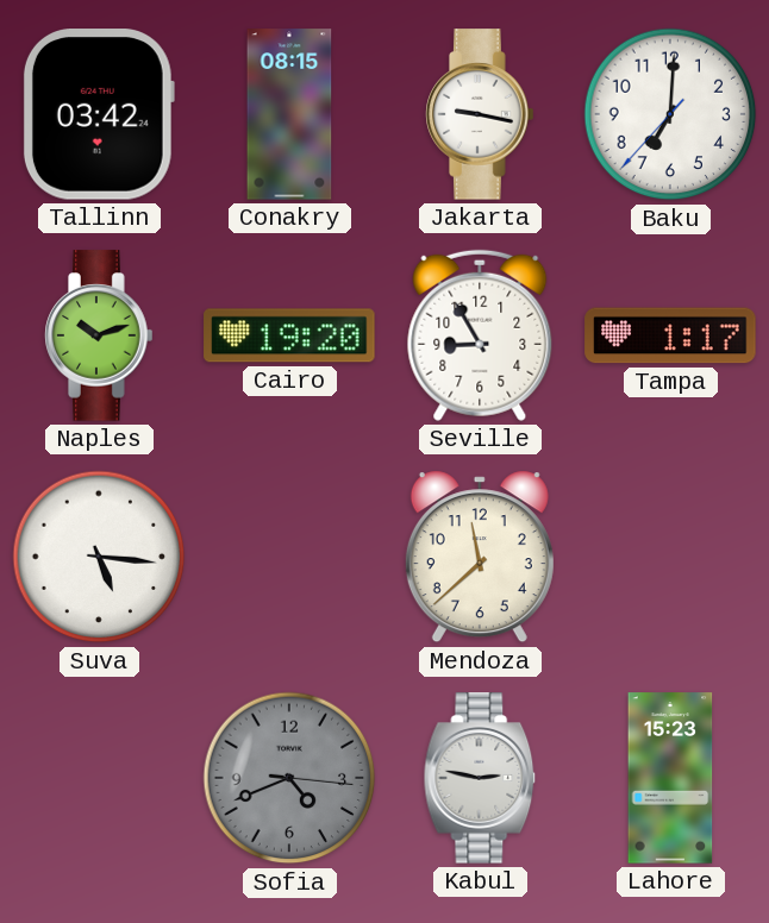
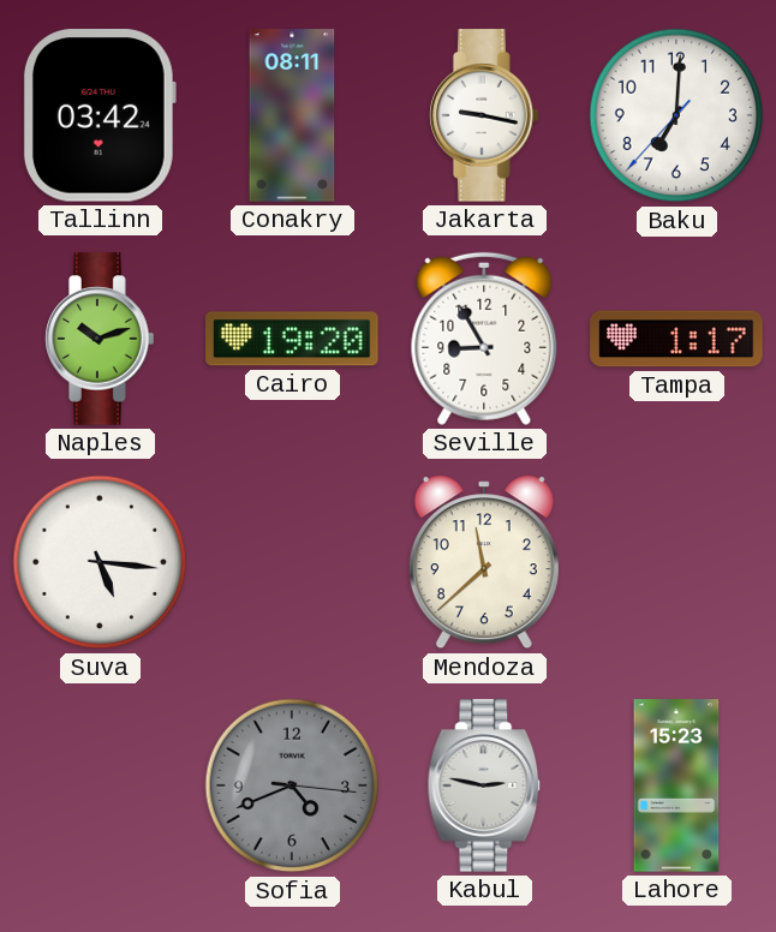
Conakry: 08:15 -> 08:11 (292, 115)
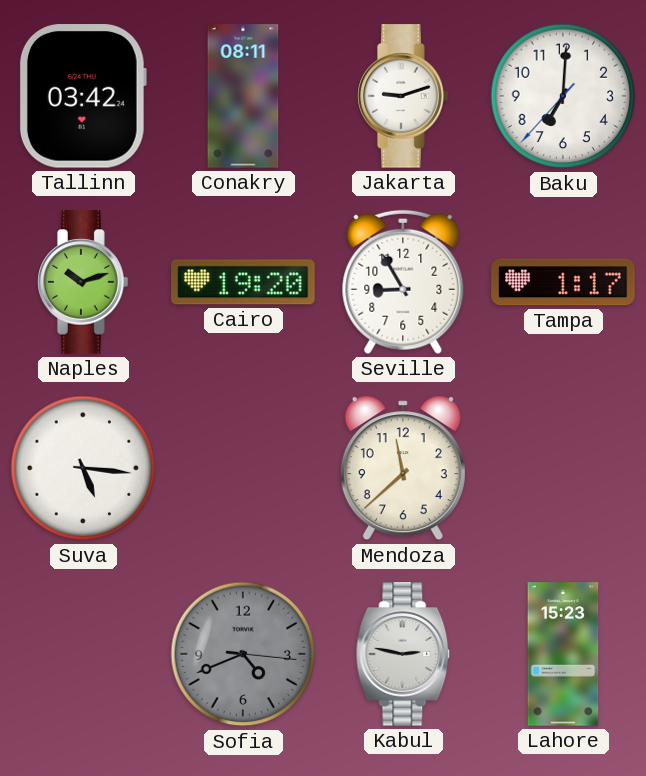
Jakarta: 9:17 -> 9:12 (403, 96)
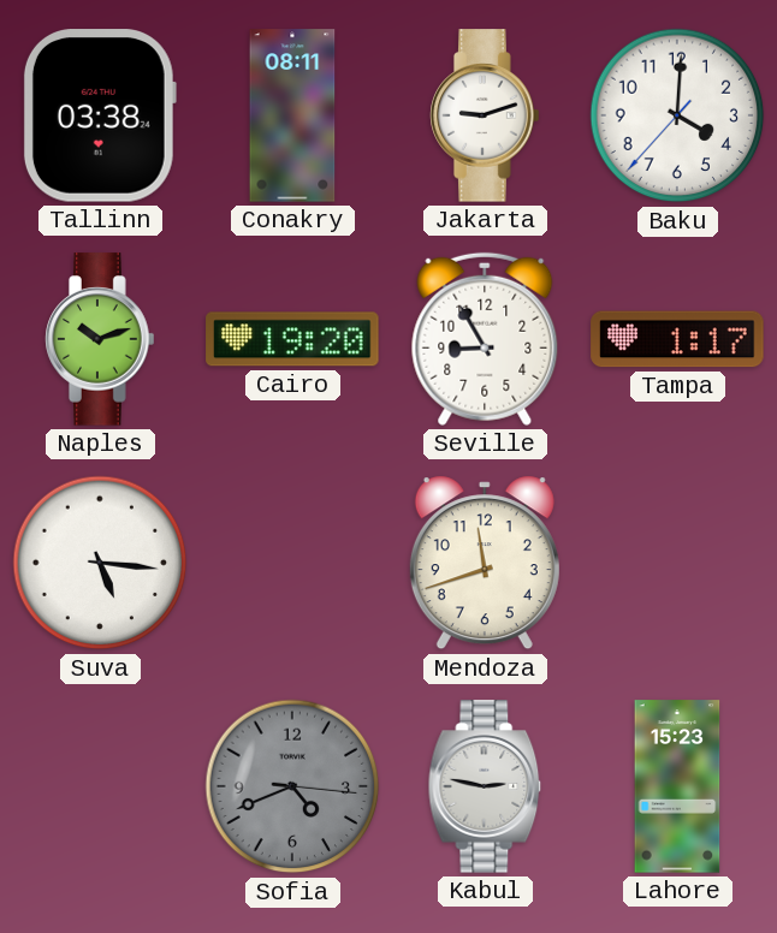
Tallinn: 03:42 -> 03:38 (100, 115)
Baku: 7:00 -> 4:00 (677, 115)
Mendoza: 11:38 -> 11:42 (485, 563)
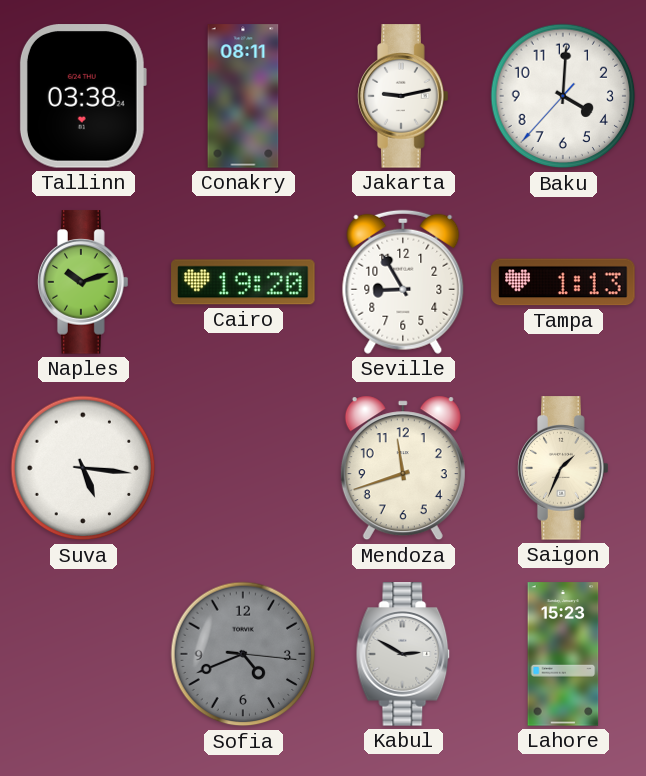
Jakarta: 9:12 -> 9:13 (403, 96)
Tampa: 1:17 -> 1:13 (563, 282)
Saigon: none -> 1:34 (563, 468)
Kabul: 2:47 -> 2:50 (403, 654)
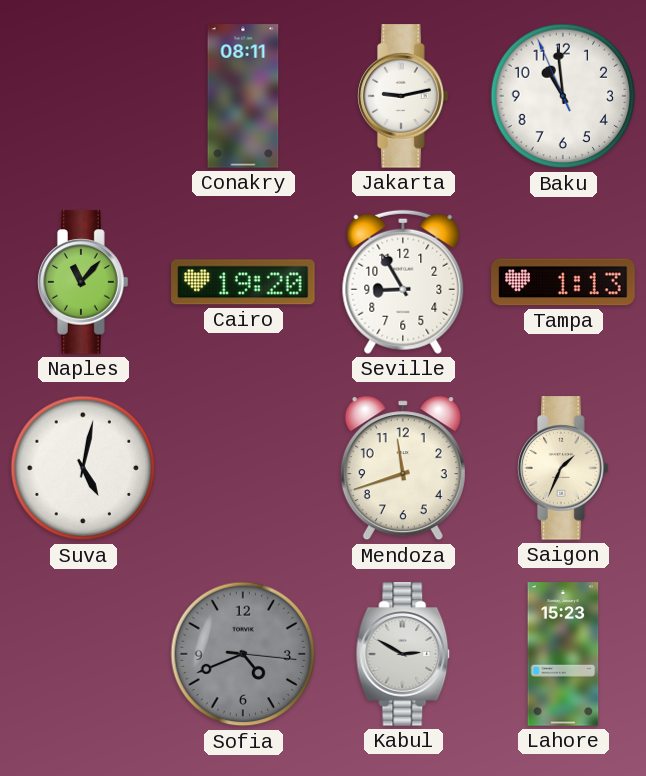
Tallinn: 03:38 -> none (83, 96)
Baku: 4:00 -> 10:58 (563, 96)
Naples: 10:12 -> 11:07 (83, 282)
Suva: 5:16 -> 5:02 (83, 468)
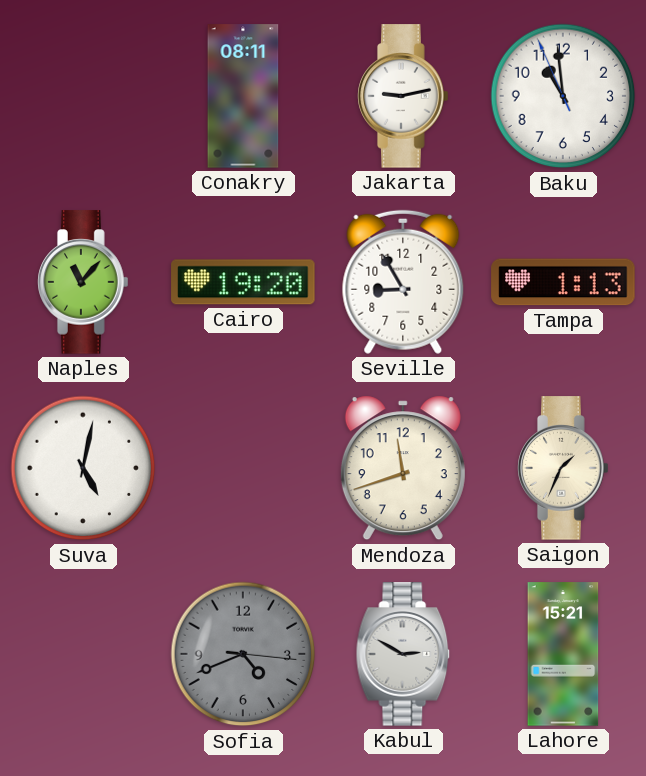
Lahore: 15:23 -> 15:21 (563, 654)
